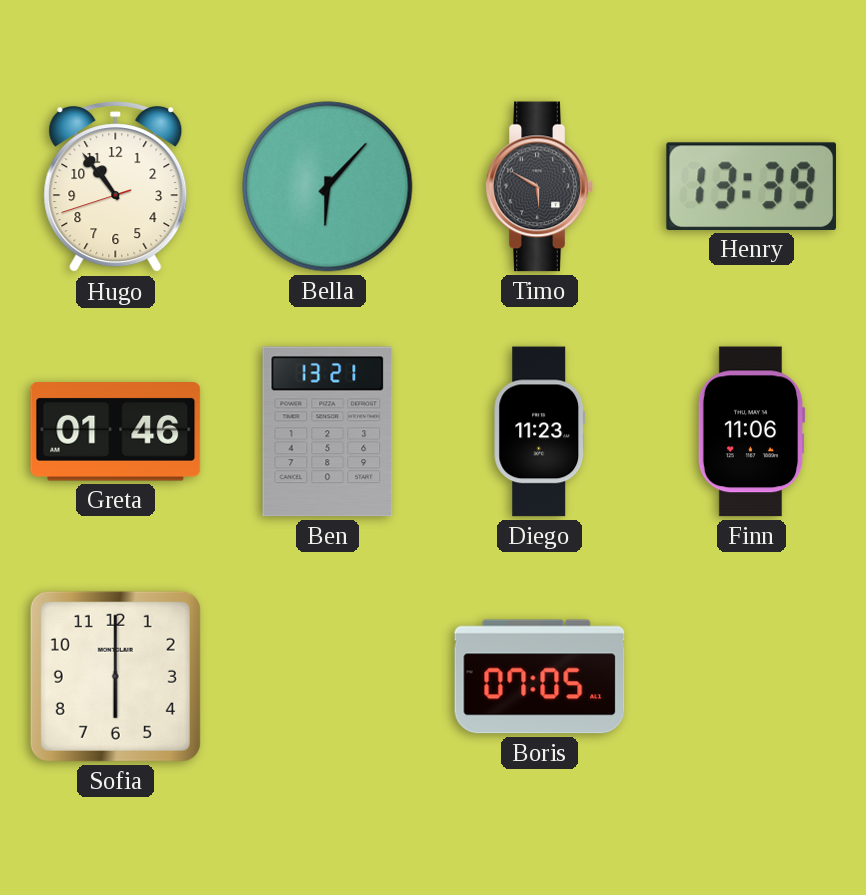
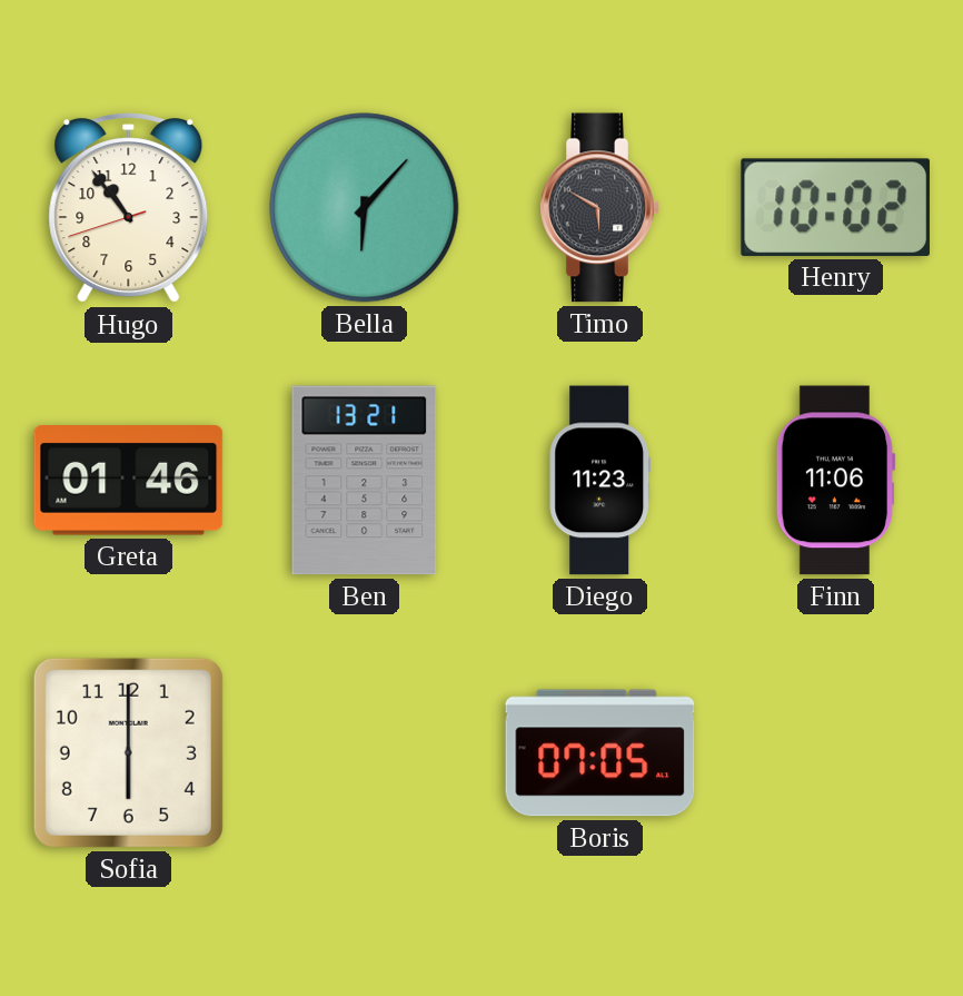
Henry: 13:39 -> 10:02 (835, 207)
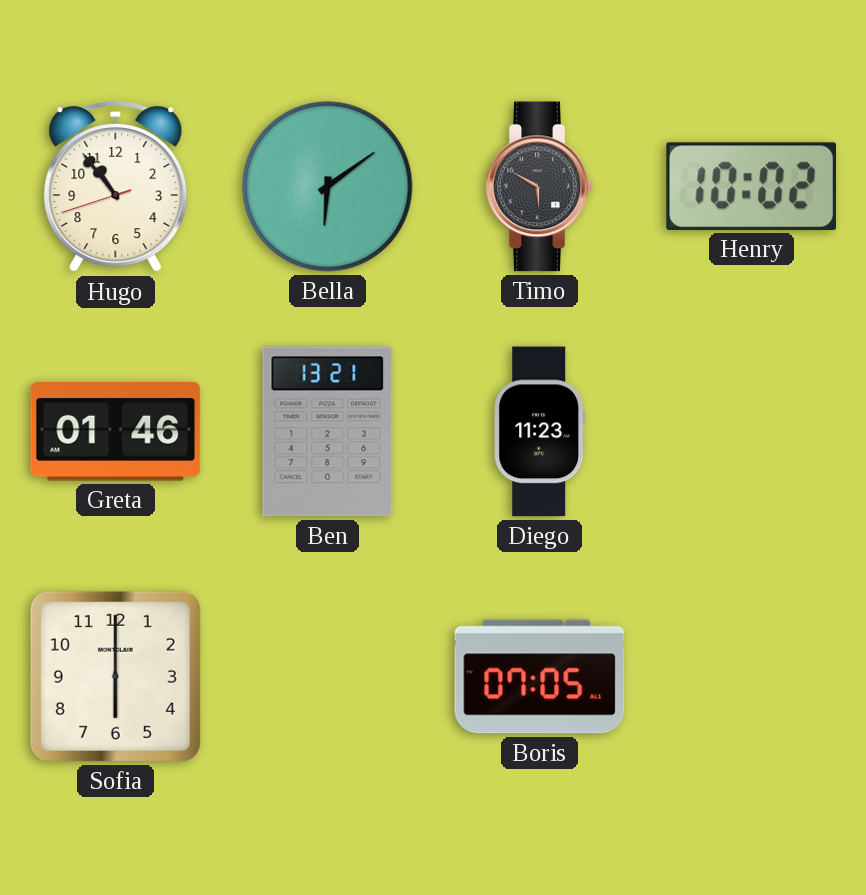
Bella: 6:07 -> 6:09 (328, 187)
Finn: 11:06 -> none (835, 481)
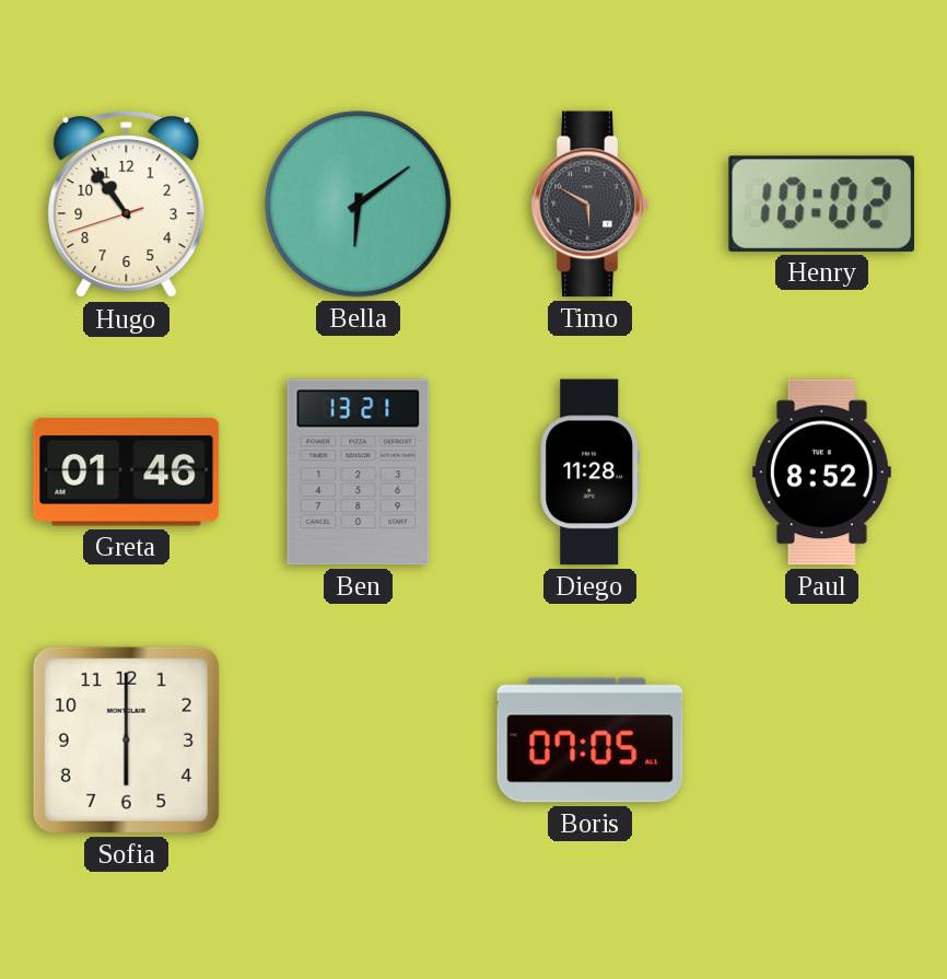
Diego: 11:23 -> 11:28 (591, 473)
Paul: none -> 8:52 (821, 473)
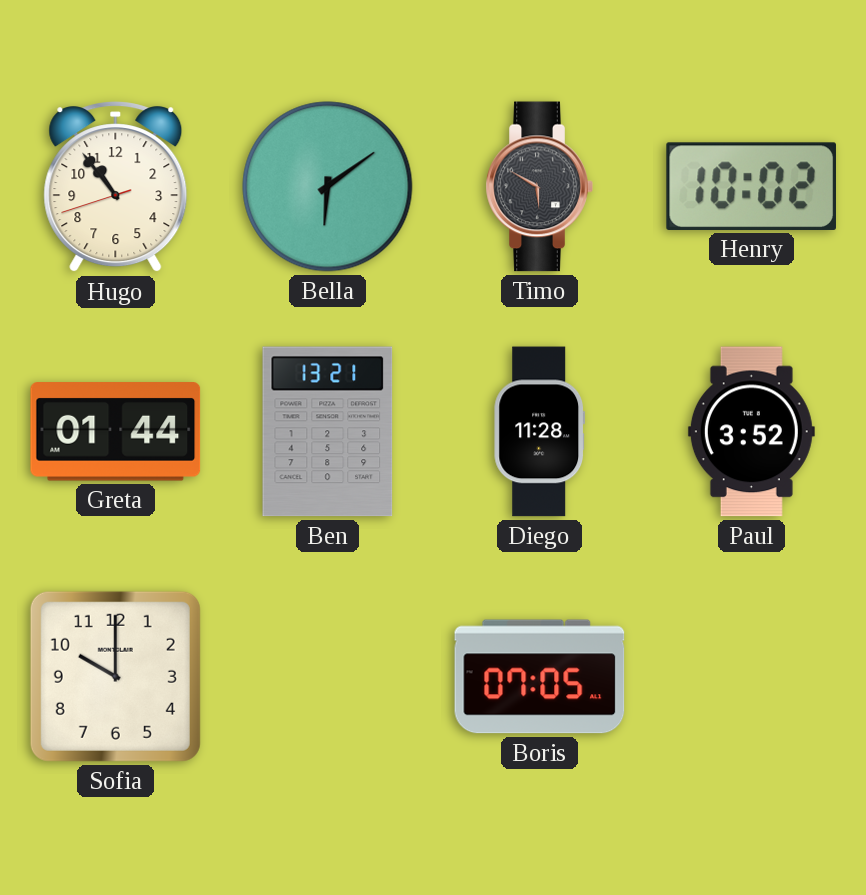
Greta: 01:46 -> 01:44 (116, 432)
Paul: 8:52 -> 3:52 (751, 432)
Sofia: 6:00 -> 10:00 (115, 676)
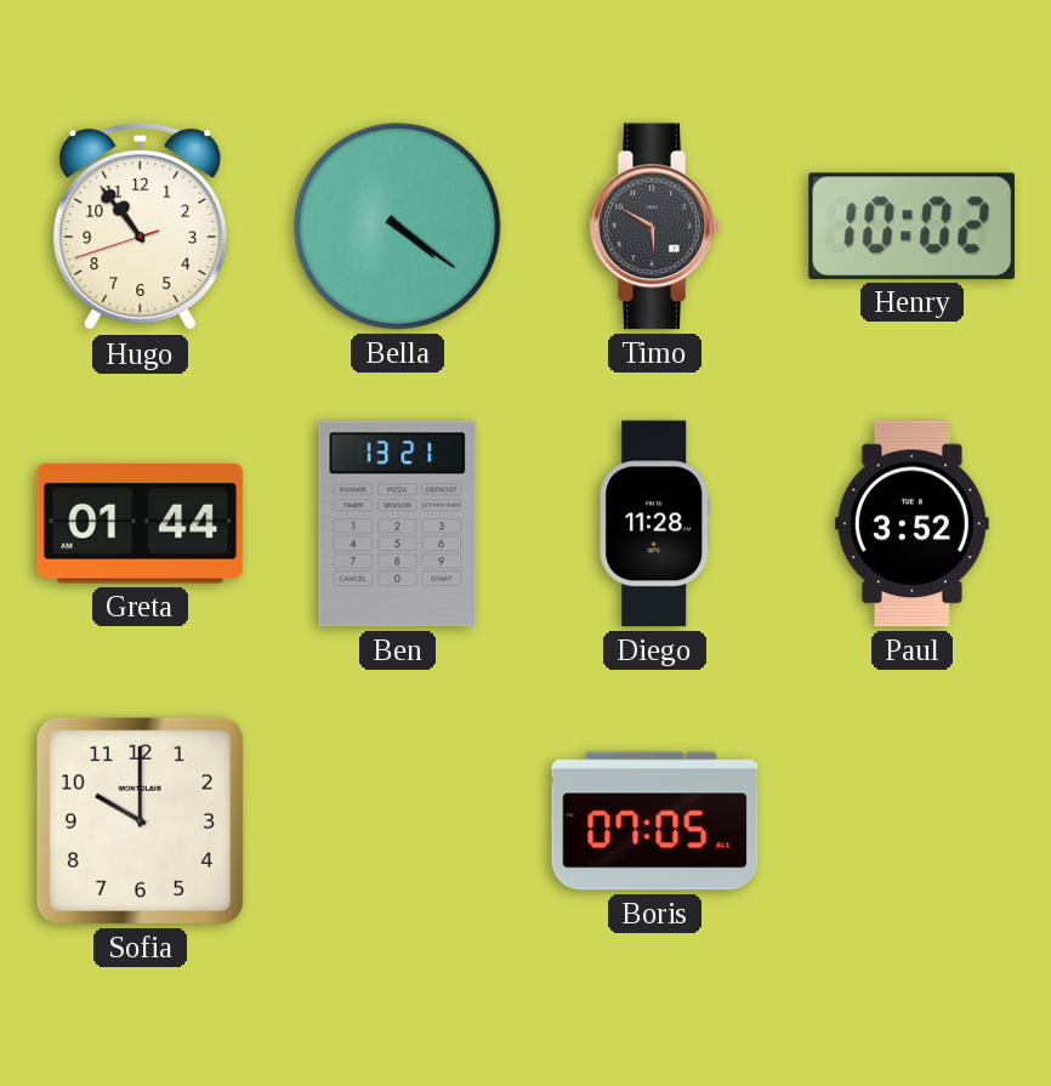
Bella: 6:09 -> 4:21 (398, 227)
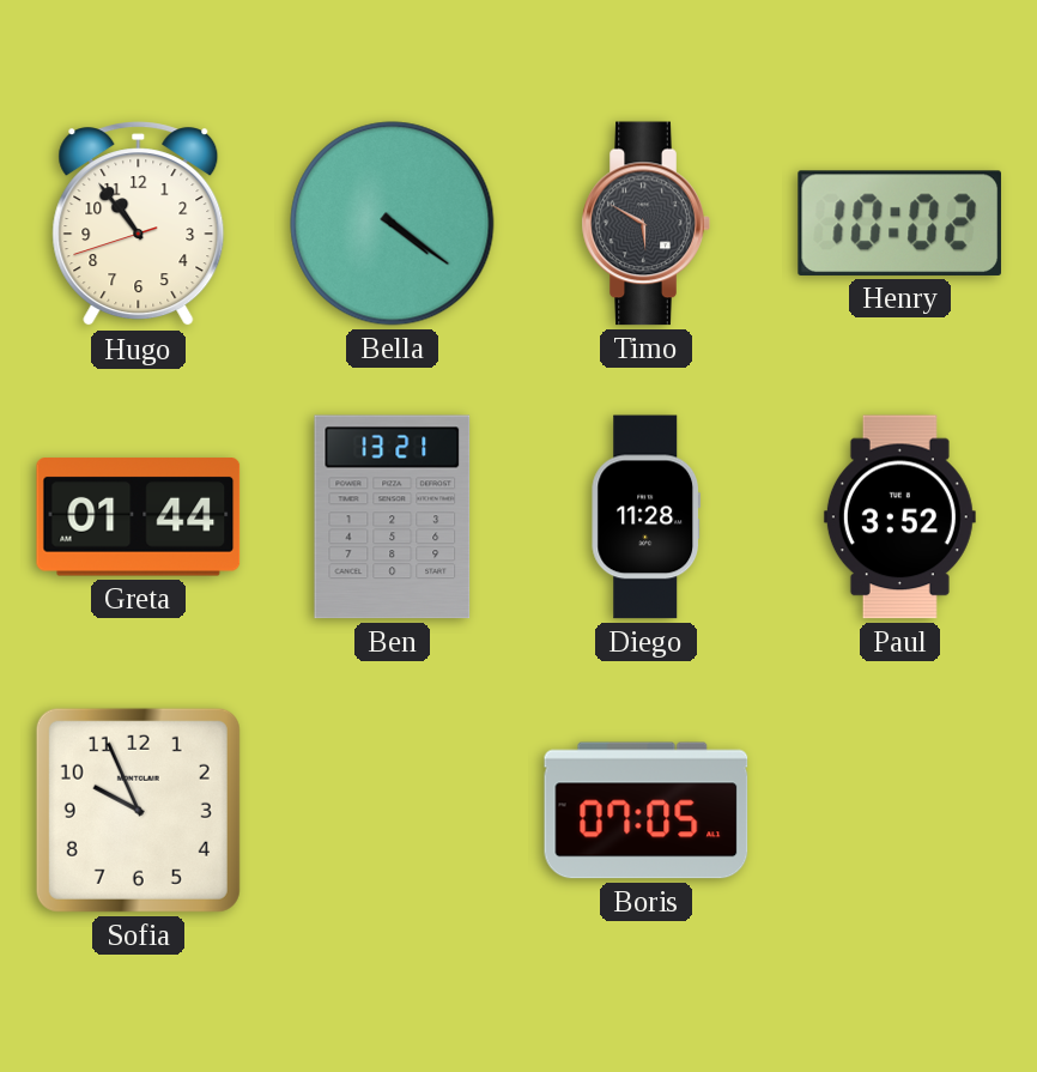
Sofia: 10:00 -> 9:56 (138, 810)
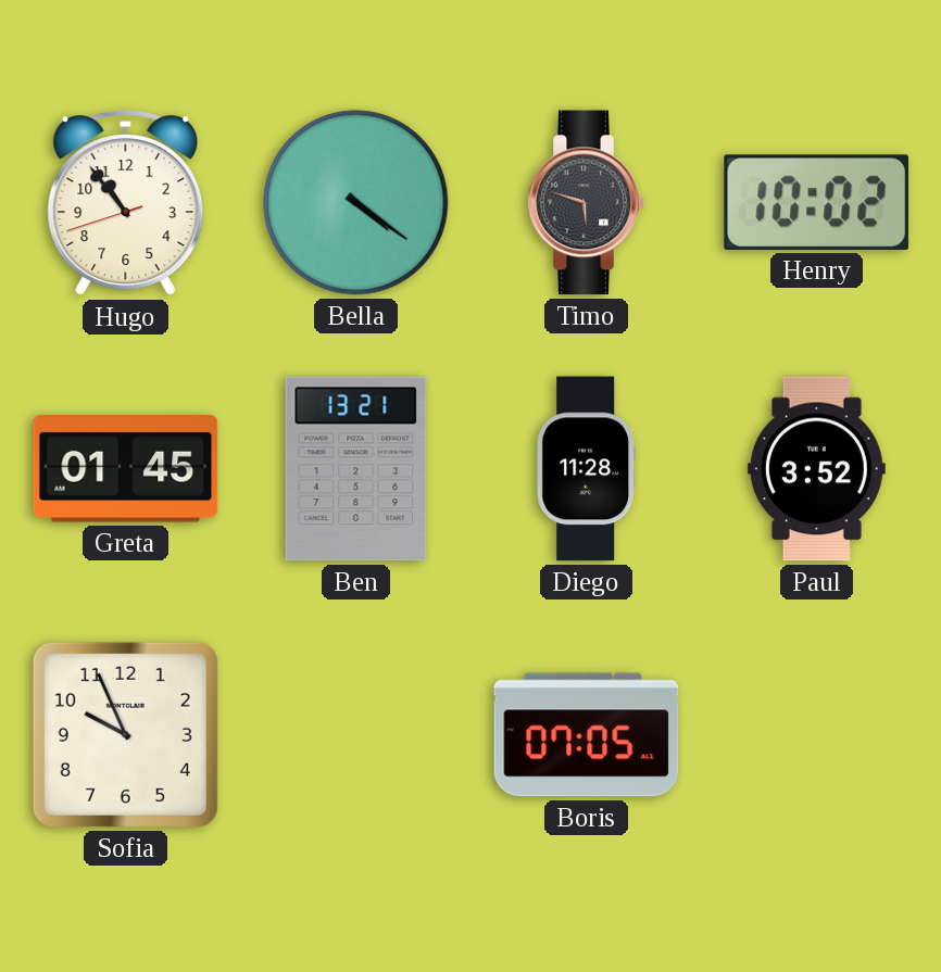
Timo: 5:50 -> 5:48 (586, 203)
Greta: 01:44 -> 01:45 (126, 469)
